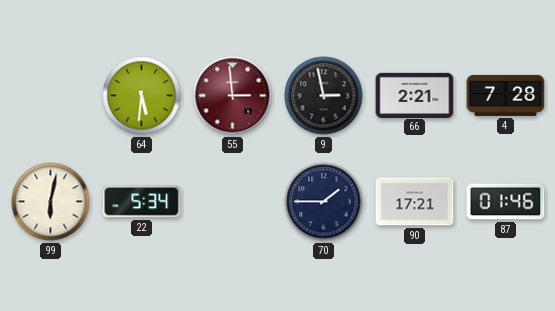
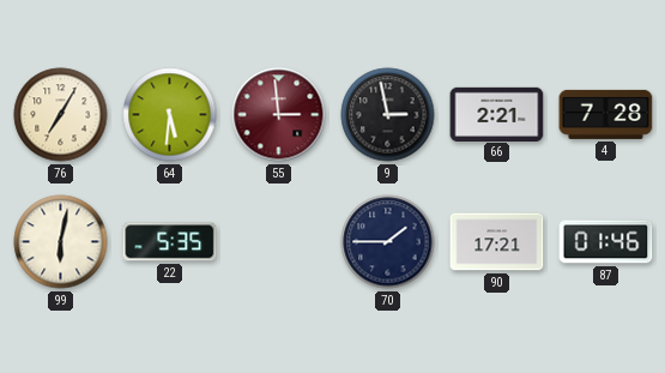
76: none -> 7:05 (61, 115)
22: 5:34 -> 5:35 (170, 242)
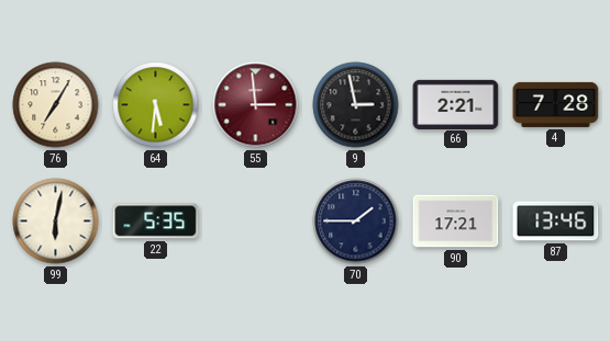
87: 01:46 -> 13:46 (556, 221)
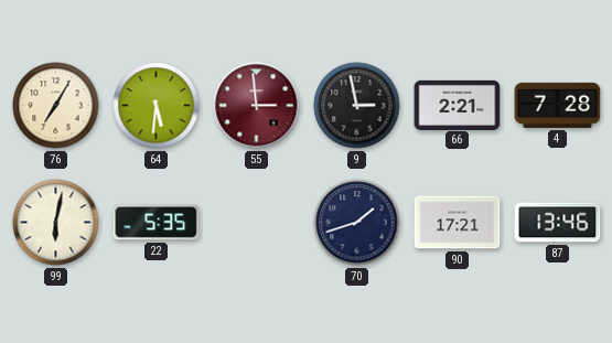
70: 1:45 -> 1:42 (357, 223)
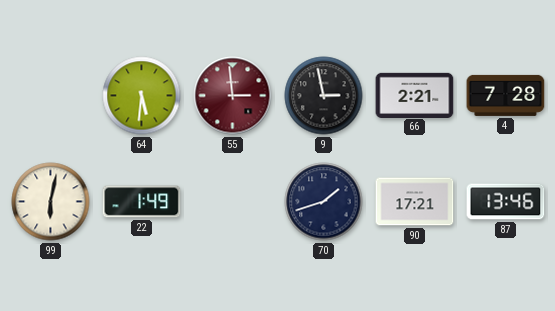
76: 7:05 -> none (56, 106)
22: 5:35 -> 1:49 (142, 202)
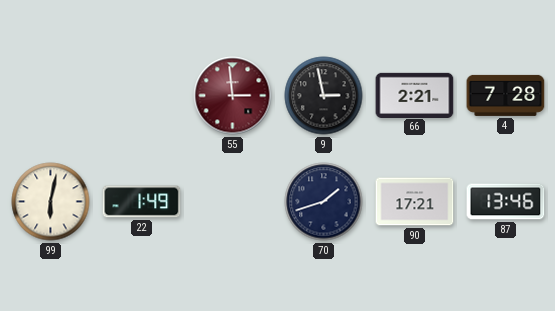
64: 5:31 -> none (142, 96)
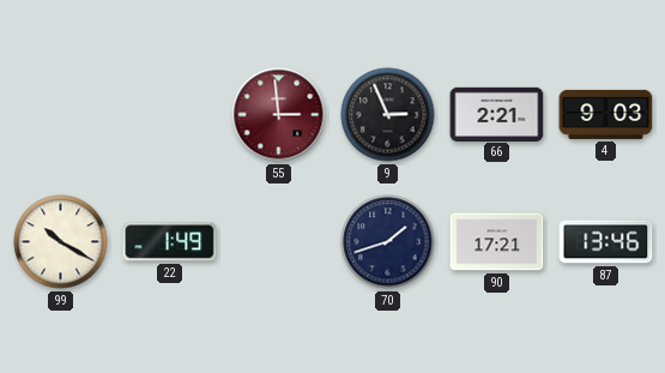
9: 2:58 -> 2:56 (388, 115)
4: 7:28 -> 9:03 (606, 114)
99: 6:02 -> 10:20 (61, 242)
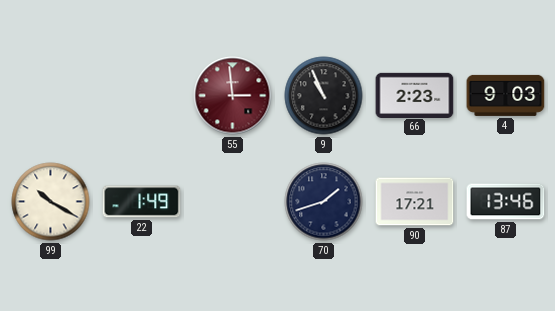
9: 2:56 -> 10:56 (324, 96)
66: 2:21 -> 2:23 (415, 95)
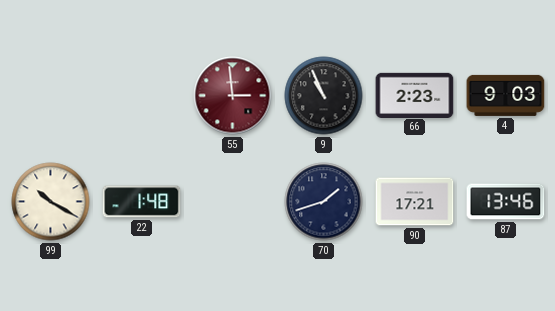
22: 1:49 -> 1:48 (142, 202)
